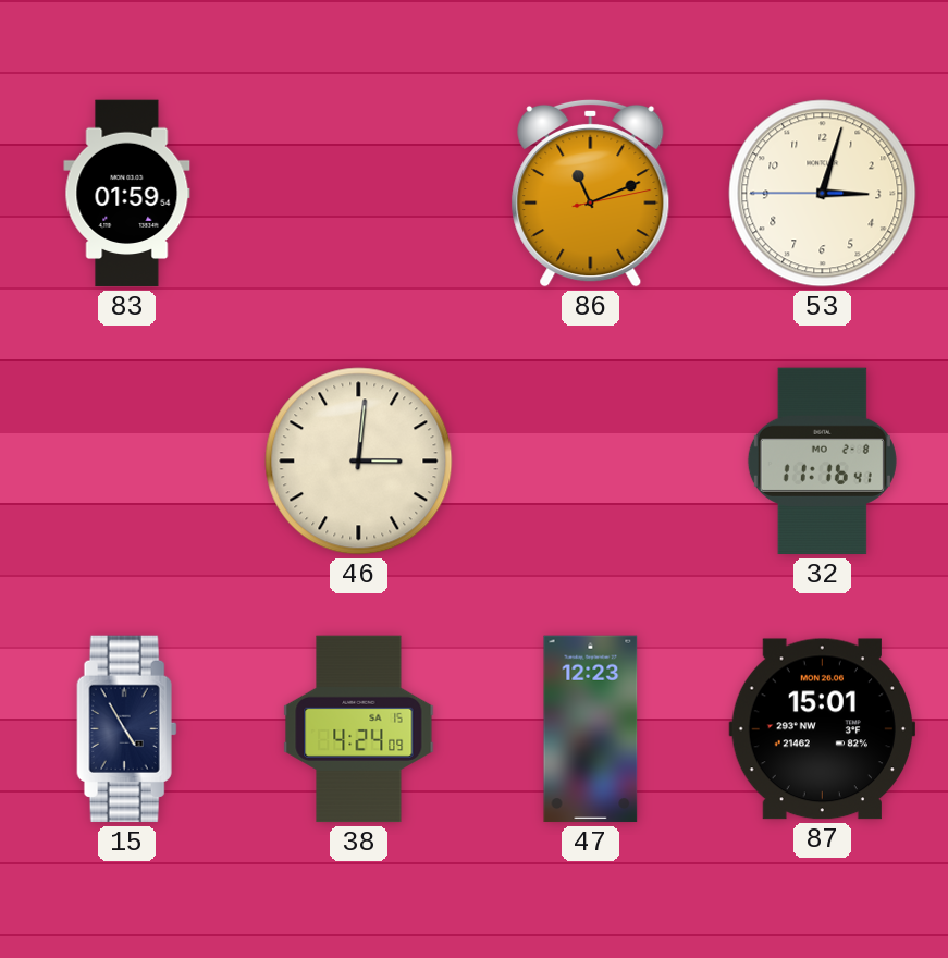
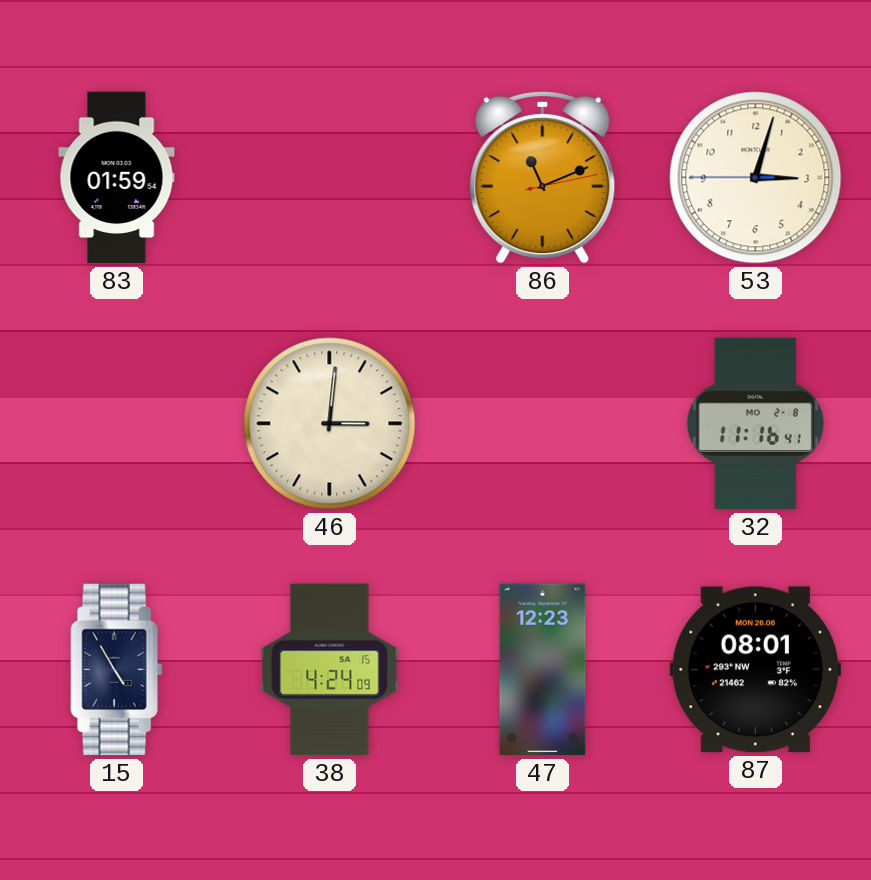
87: 15:01 -> 08:01 (755, 670)
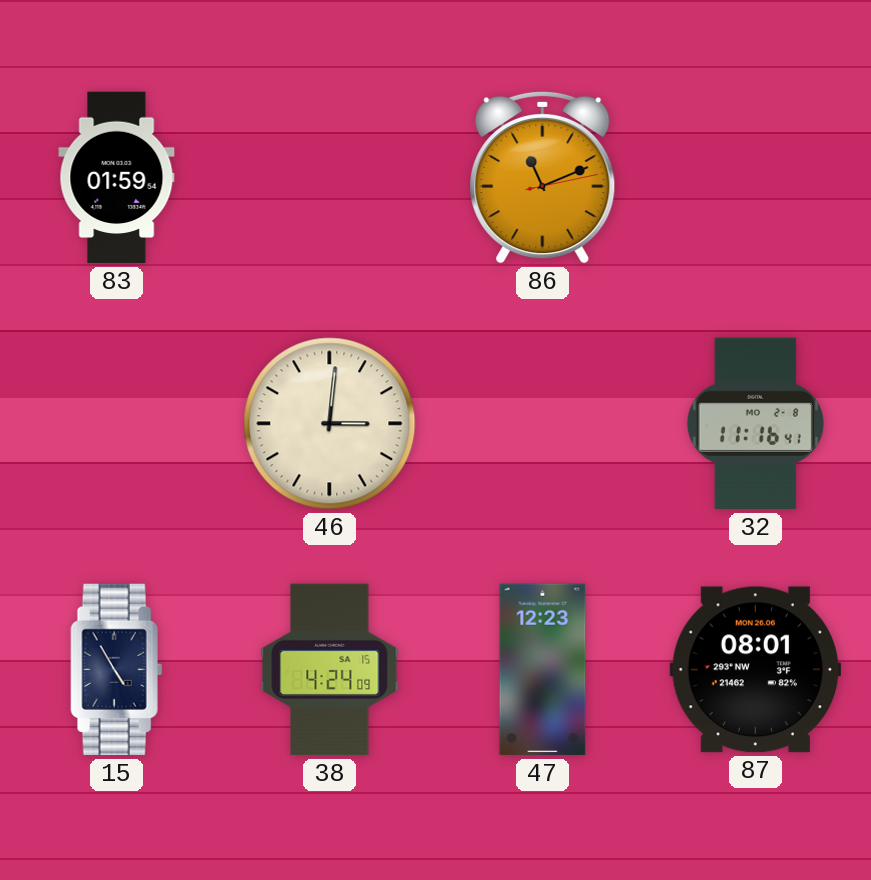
53: 3:02 -> none (756, 178)
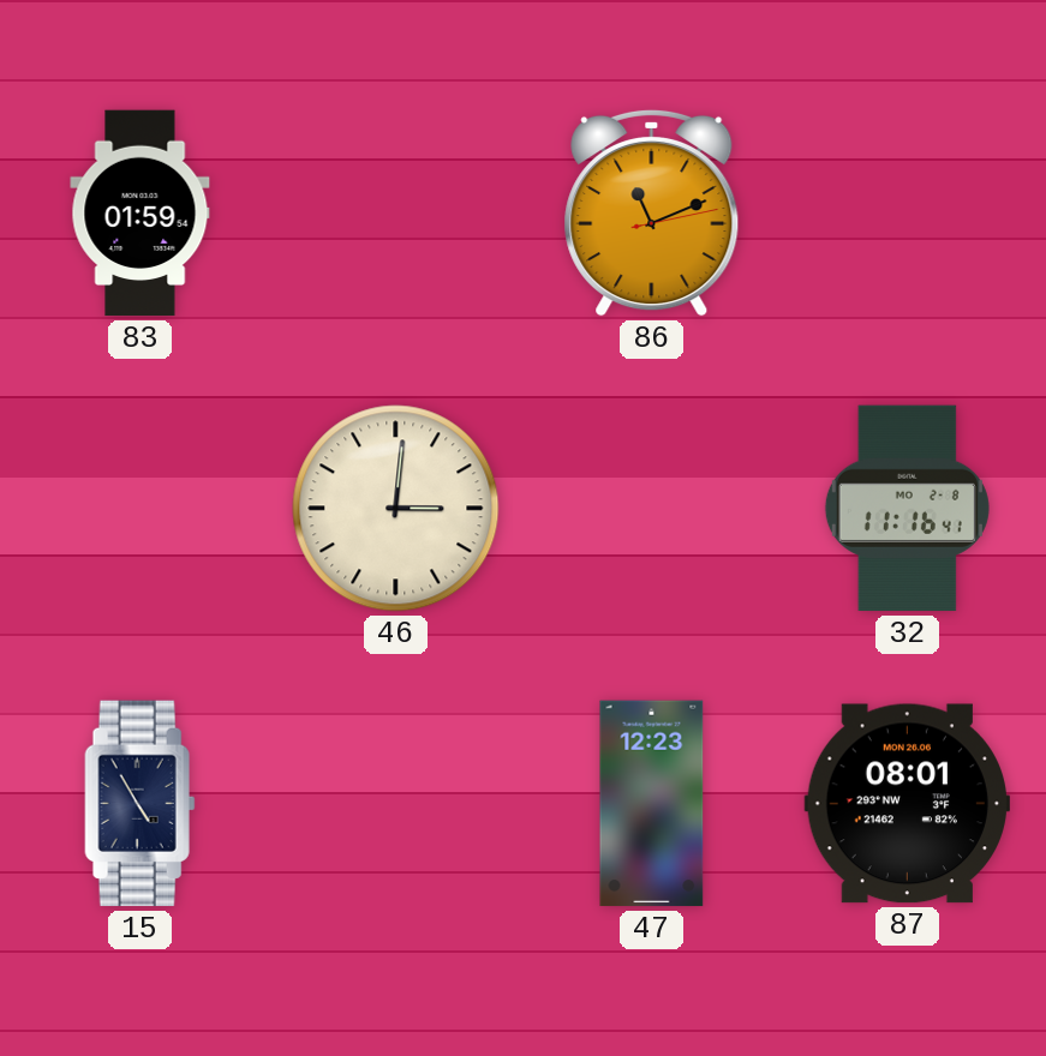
38: 4:24 -> none (330, 670)
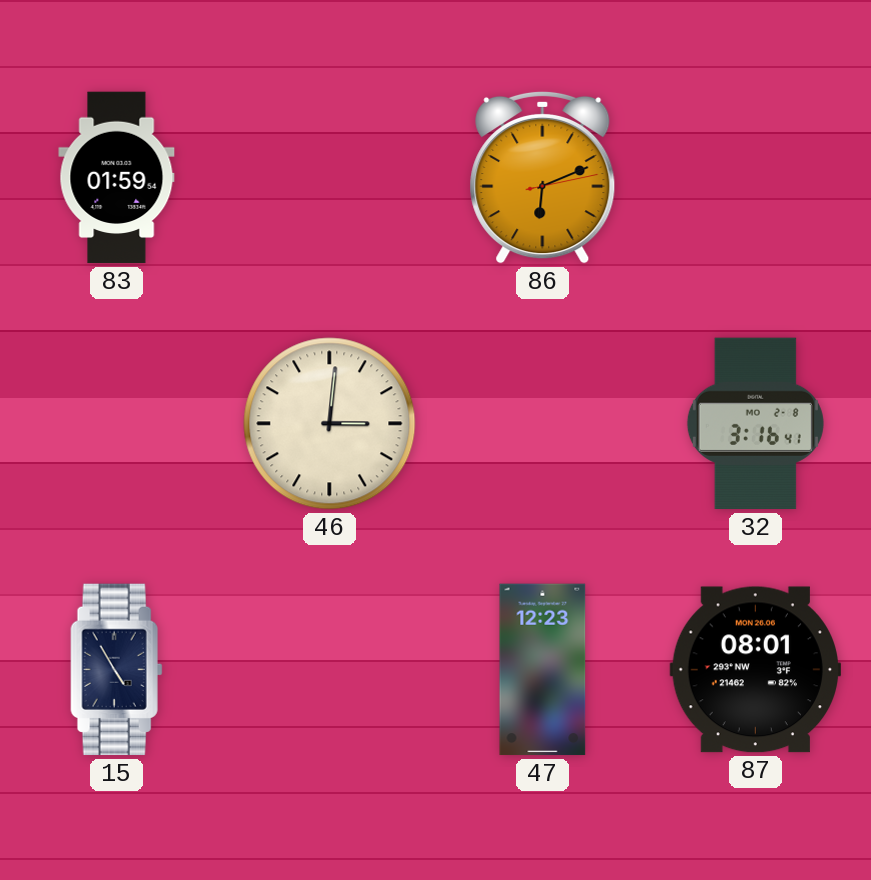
86: 11:11 -> 6:11 (543, 177)
32: 11:16 -> 3:16 (755, 424)
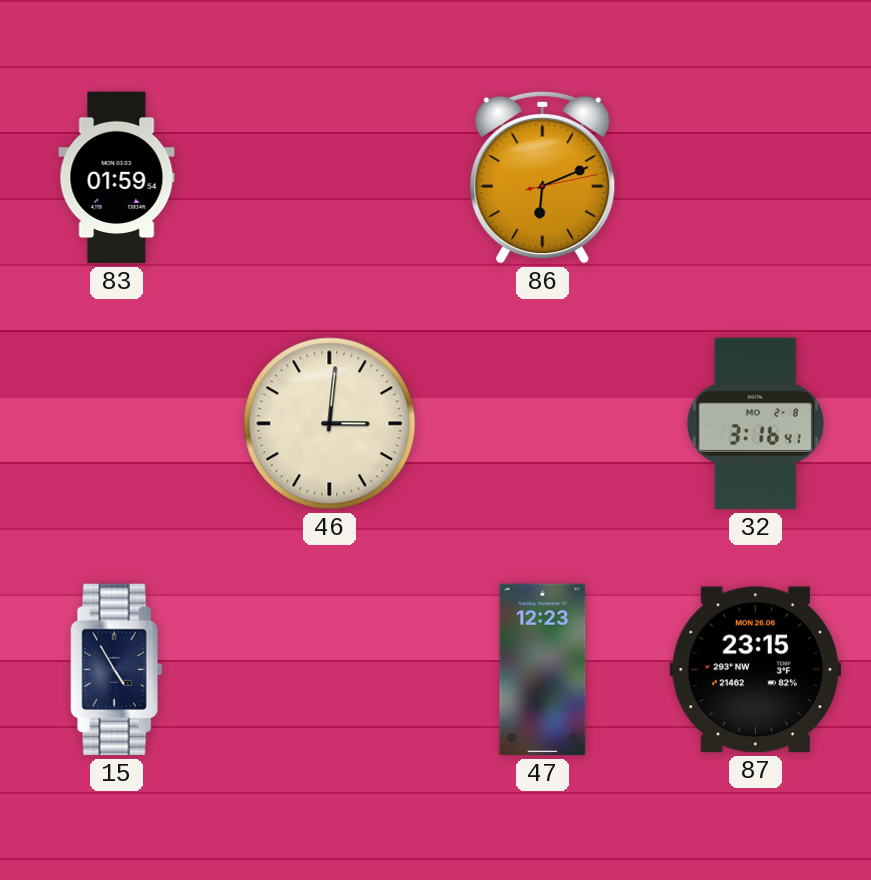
87: 08:01 -> 23:15 (755, 670)
